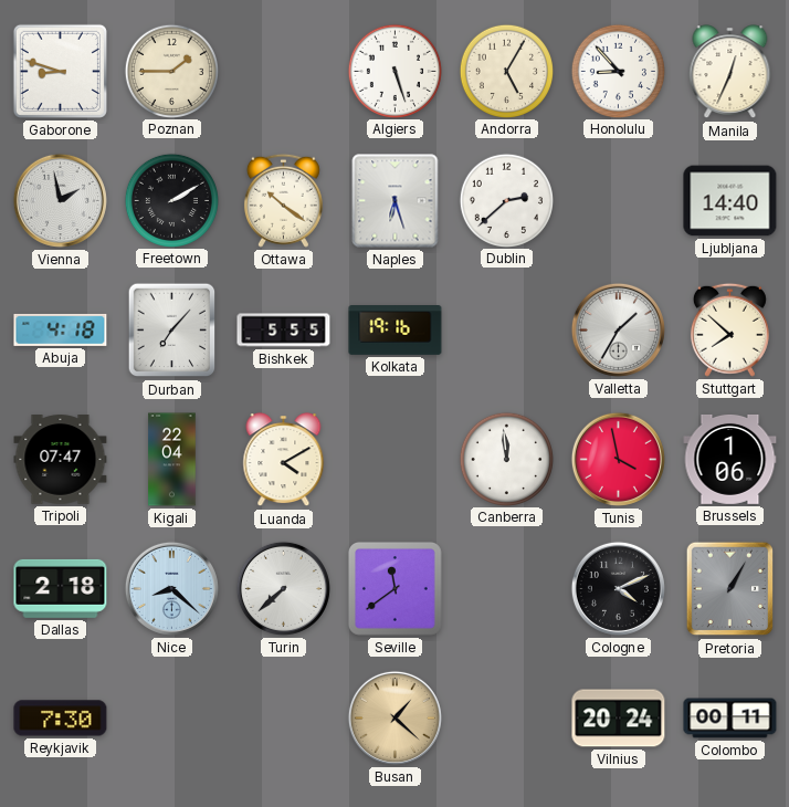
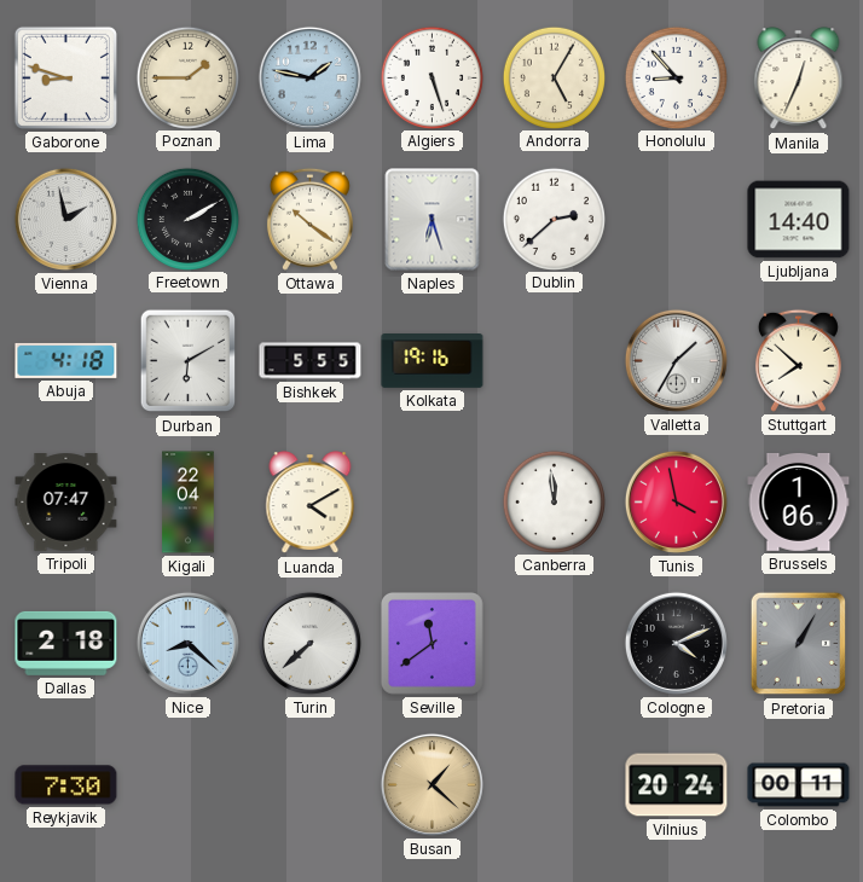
Lima: none -> 1:47 (309, 77)
Durban: 7:07 -> 6:10 (189, 361)
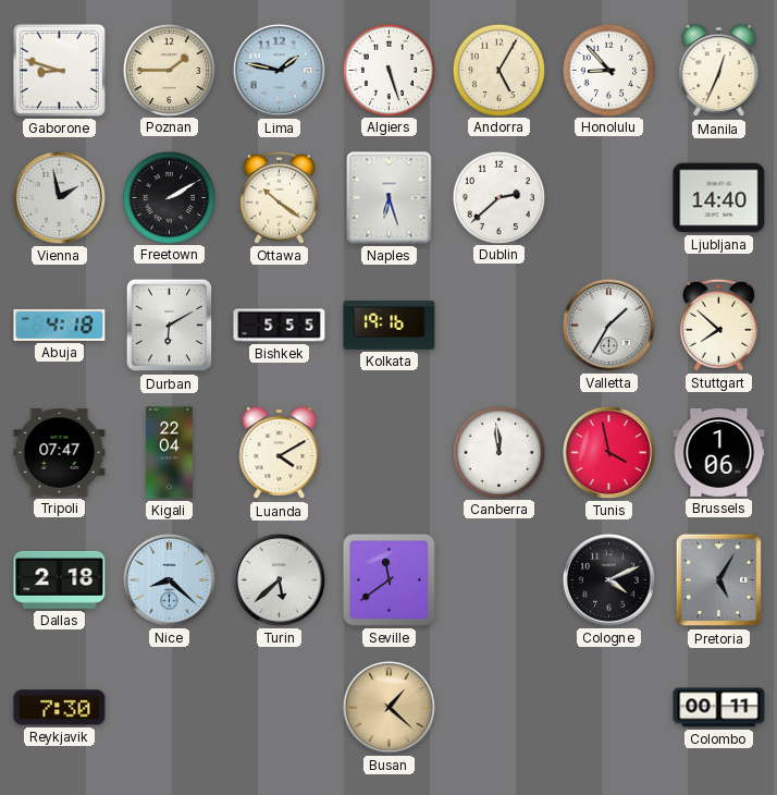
Turin: 7:38 -> 5:38 (279, 579)
Pretoria: 1:05 -> 5:05 (719, 580)
Vilnius: 20:24 -> none (677, 785)
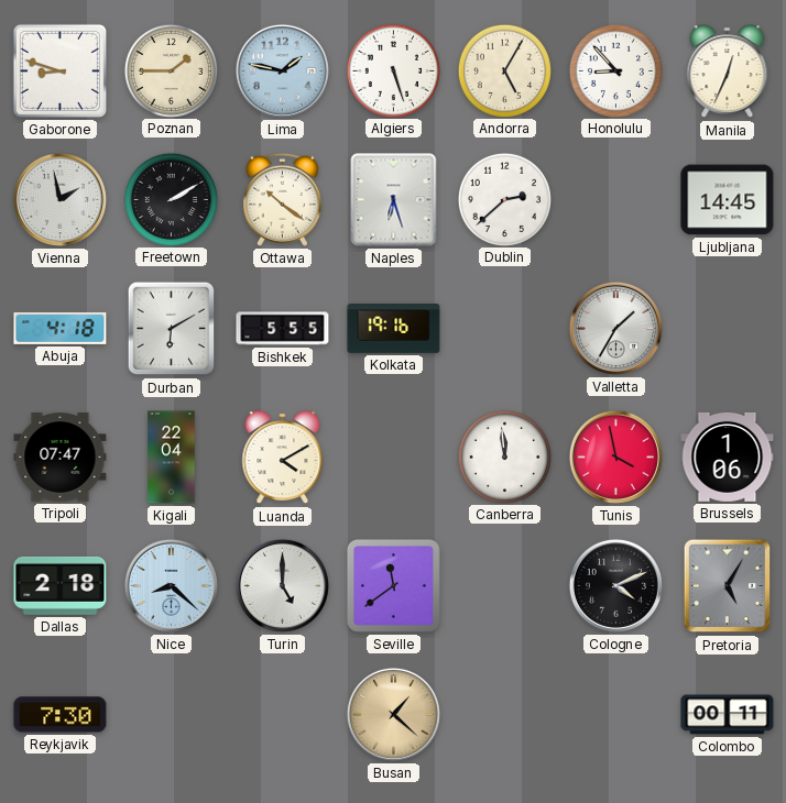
Ljubljana: 14:40 -> 14:45 (728, 200)
Stuttgart: 7:52 -> none (718, 325)
Turin: 5:38 -> 5:00 (282, 585)
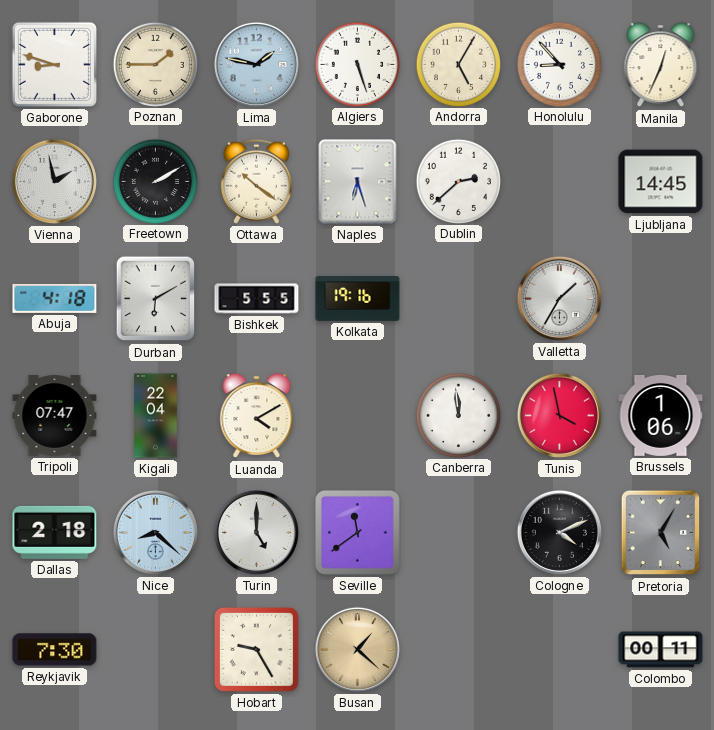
Hobart: none -> 9:25 (256, 649)
